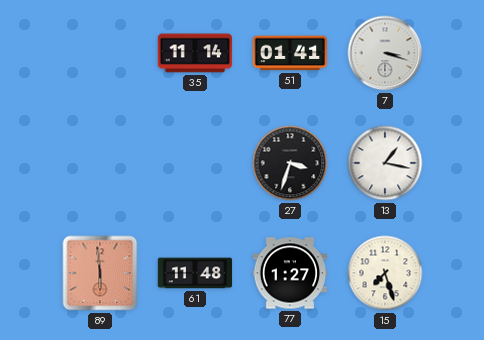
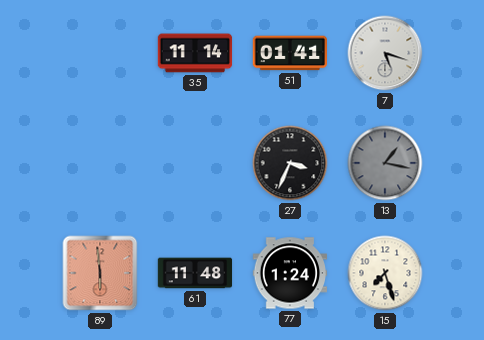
7: 3:18 -> 5:18 (385, 53)
27: 3:33 -> 3:34 (290, 163)
13 dial: white -> grey (385, 163)
77: 1:27 -> 1:24 (290, 273)
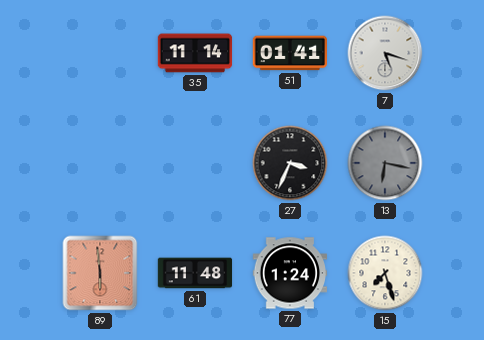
13: 1:17 -> 6:17 (385, 163)
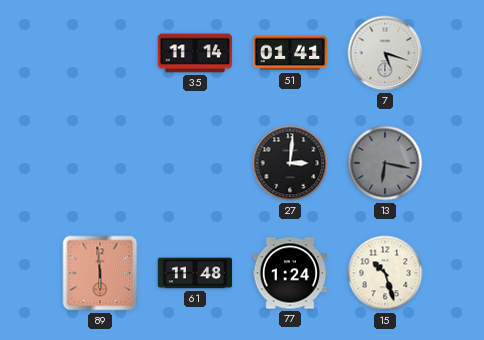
27: 3:34 -> 3:01 (290, 163)
15: 7:27 -> 10:27 (385, 273)
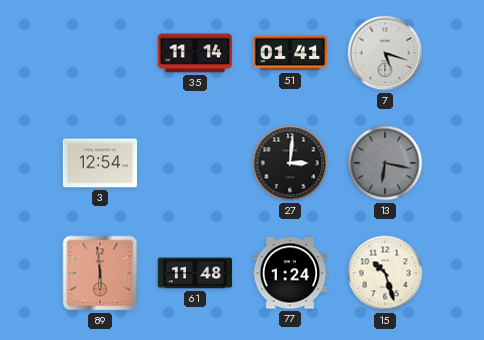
3: none -> 12:54 (100, 163)
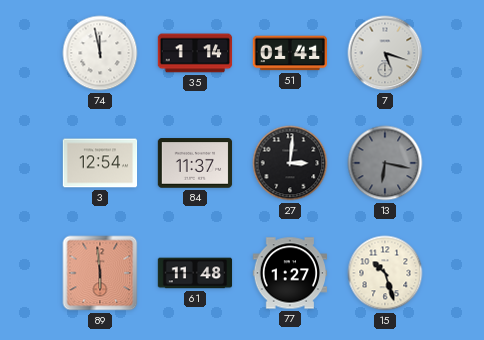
74: none -> 11:58 (100, 53)
35: 11:14 -> 1:14 (195, 53)
84: none -> 11:37 (195, 163)
77: 1:24 -> 1:27 (290, 273)
